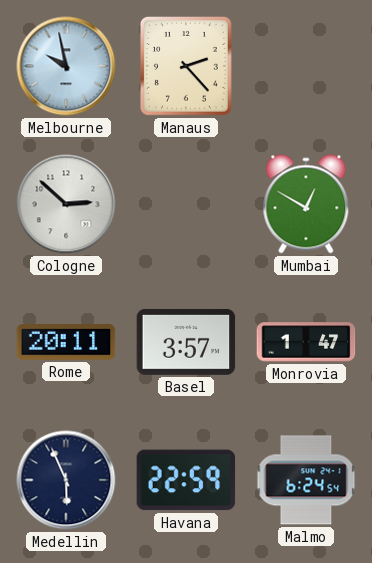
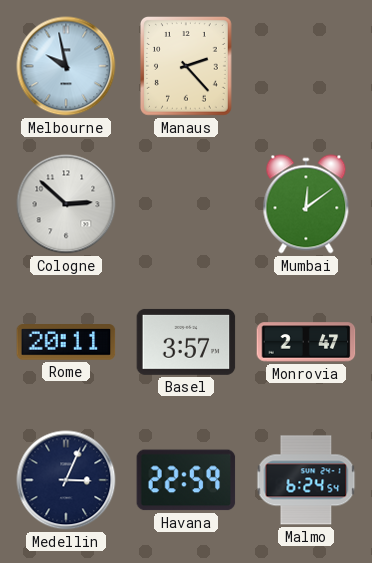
Mumbai: 12:50 -> 12:09 (306, 204)
Monrovia: 1:47 -> 2:47 (306, 342)
Medellin: 5:56 -> 3:04 (66, 480)
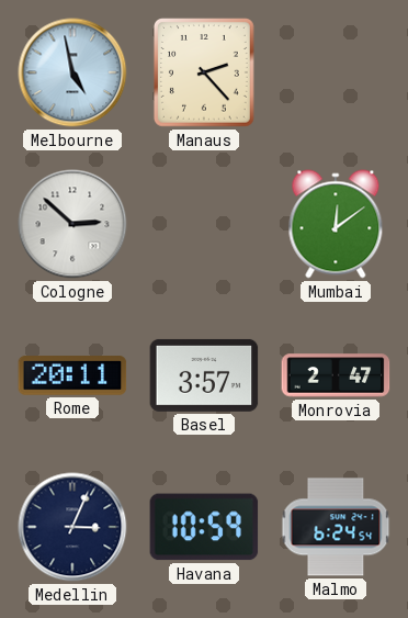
Melbourne: 9:58 -> 4:58 (72, 72)
Havana: 22:59 -> 10:59 (204, 527)
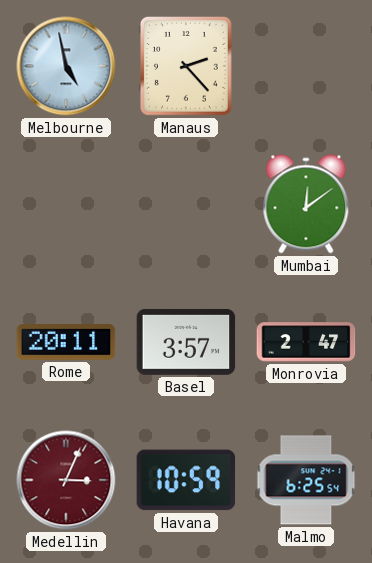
Cologne: 2:52 -> none (72, 224)
Medellin dial: navy -> burgundy (66, 480)
Malmo: 6:24 -> 6:25 (306, 480)
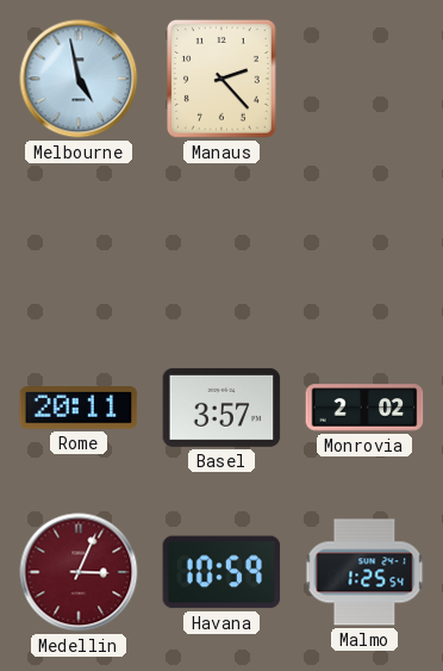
Mumbai: 12:09 -> none (306, 204)
Monrovia: 2:47 -> 2:02 (364, 408)
Malmo: 6:25 -> 1:25 (364, 572)
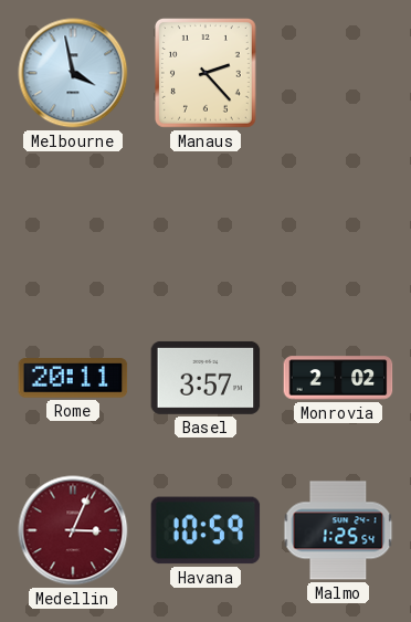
Melbourne: 4:58 -> 3:58 (73, 73)
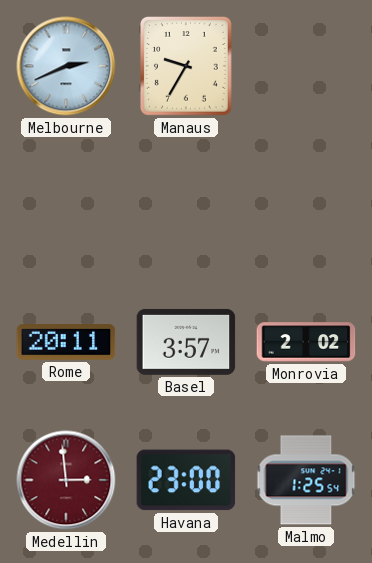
Melbourne: 3:58 -> 2:41 (66, 66)
Manaus: 2:23 -> 9:35 (186, 67)
Medellin: 3:04 -> 2:59 (66, 480)
Havana: 10:59 -> 23:00 (186, 480)
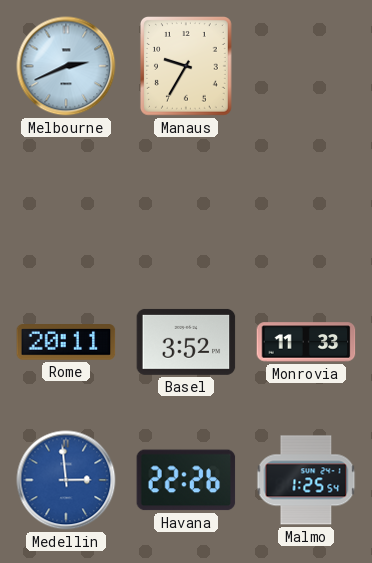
Basel: 3:57 -> 3:52 (186, 342)
Monrovia: 2:02 -> 11:33 (306, 342)
Medellin dial: burgundy -> blue (66, 480)
Havana: 23:00 -> 22:26 (186, 480)
